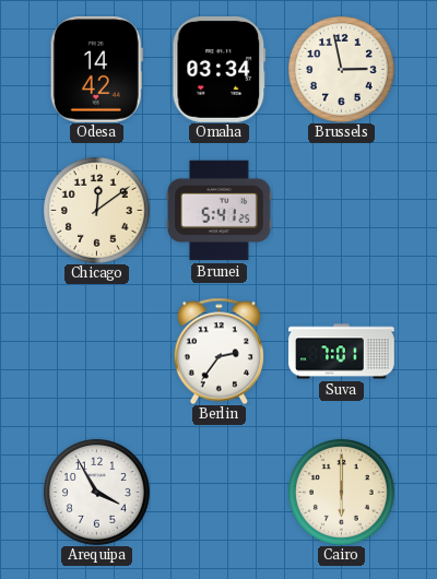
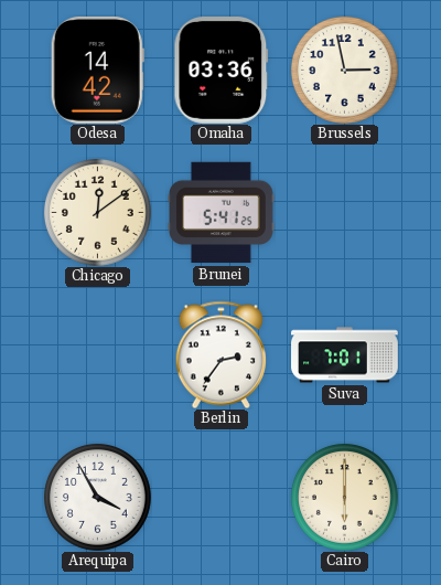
Omaha: 03:34 -> 03:36 (222, 71)
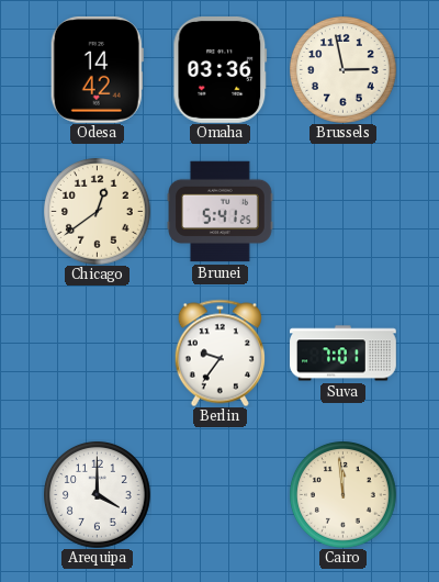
Chicago: 12:09 -> 12:39 (98, 212)
Berlin: 2:36 -> 9:36 (219, 352)
Arequipa: 3:55 -> 4:00 (98, 495)
Cairo: 6:00 -> 11:59 (344, 495)
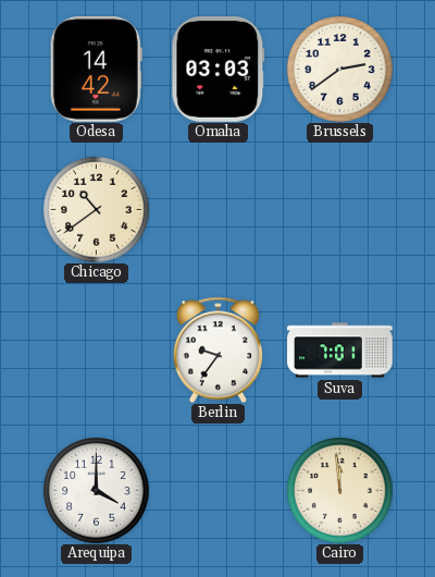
Omaha: 03:36 -> 03:03 (219, 70)
Brussels: 2:58 -> 2:39 (340, 70)
Chicago: 12:39 -> 10:39 (97, 210)
Brunei: 5:41 -> none (221, 212)
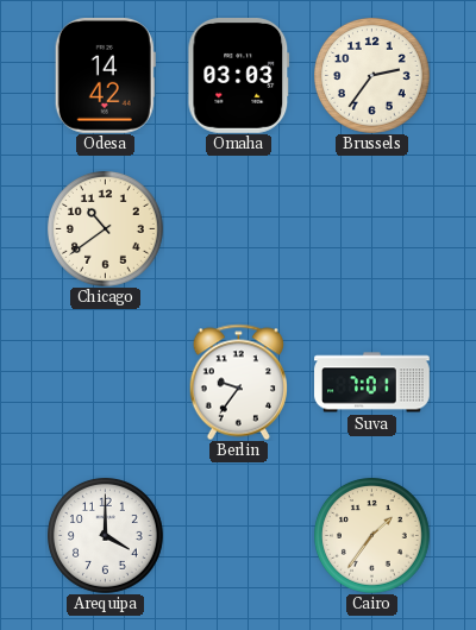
Brussels: 2:39 -> 2:36 (372, 76)
Cairo: 11:59 -> 1:36 (372, 536)
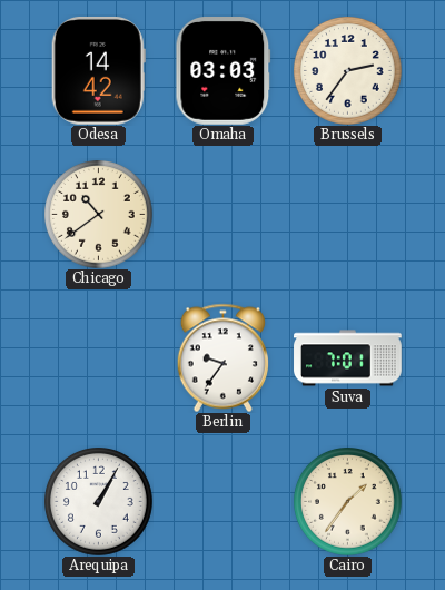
Arequipa: 4:00 -> 1:05 (99, 502)
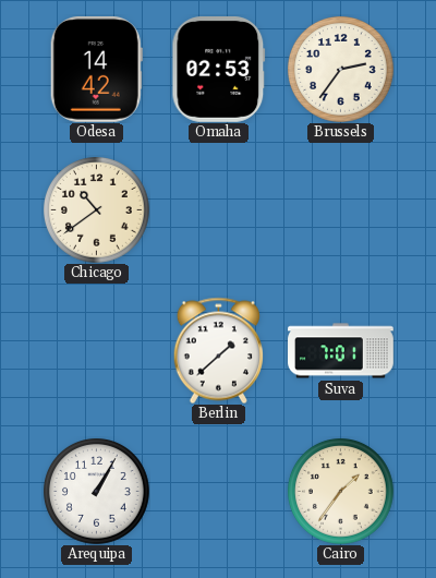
Omaha: 03:03 -> 02:53 (219, 70)
Berlin: 9:36 -> 1:38 (218, 350)
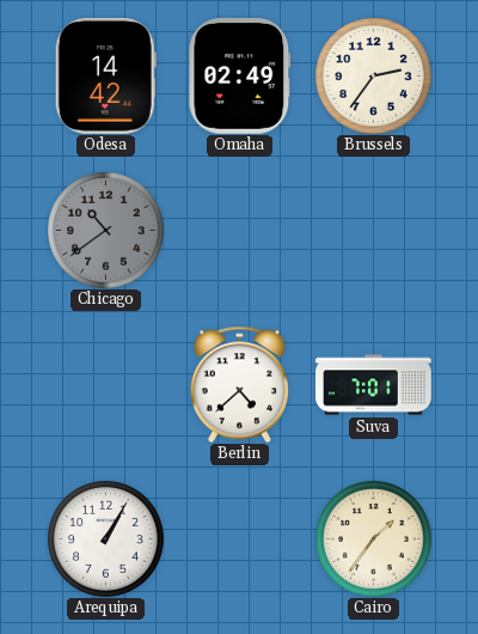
Omaha: 02:53 -> 02:49 (240, 77)
Chicago dial: cream -> grey (106, 231)
Berlin: 1:38 -> 4:38 (239, 384)
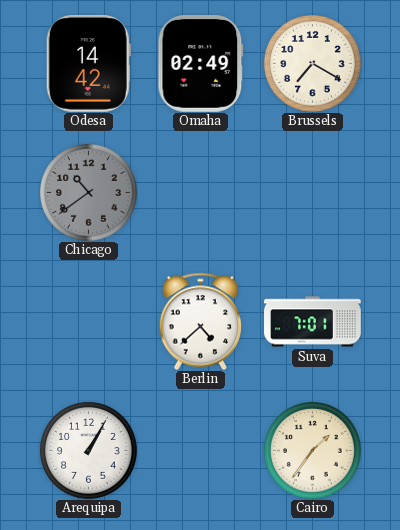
Brussels: 2:36 -> 7:20 (313, 64)
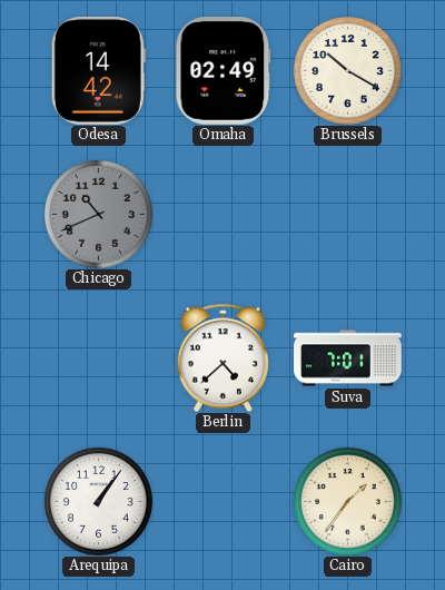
Brussels: 7:20 -> 10:20 (348, 71)
Chicago: 10:39 -> 10:41 (99, 215)
Arequipa: 1:05 -> 1:06 (99, 502)
